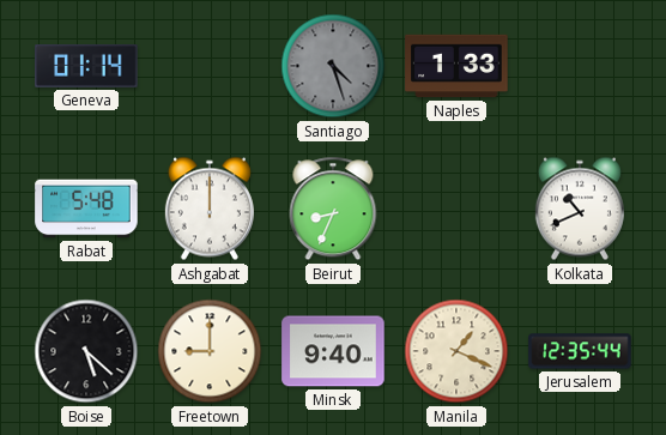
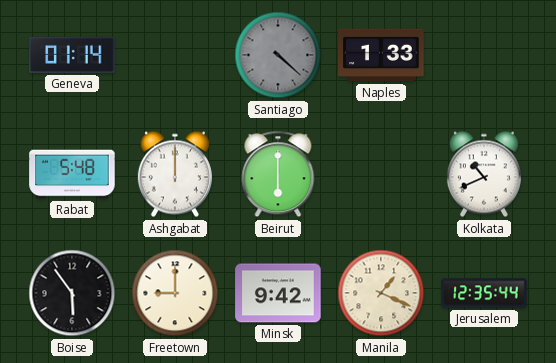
Santiago: 4:27 -> 4:22 (278, 55)
Beirut: 8:34 -> 6:00 (278, 174)
Boise: 5:22 -> 5:54 (72, 293)
Minsk: 9:40 -> 9:42 (278, 293)
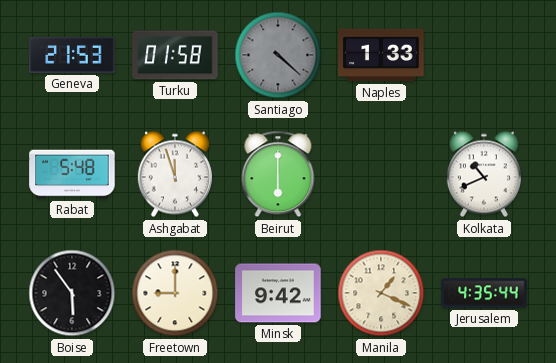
Geneva: 01:14 -> 21:53 (72, 56)
Turku: none -> 01:58 (175, 55)
Ashgabat: 12:00 -> 11:57 (175, 174)
Jerusalem: 12:35 -> 4:35 (484, 293)
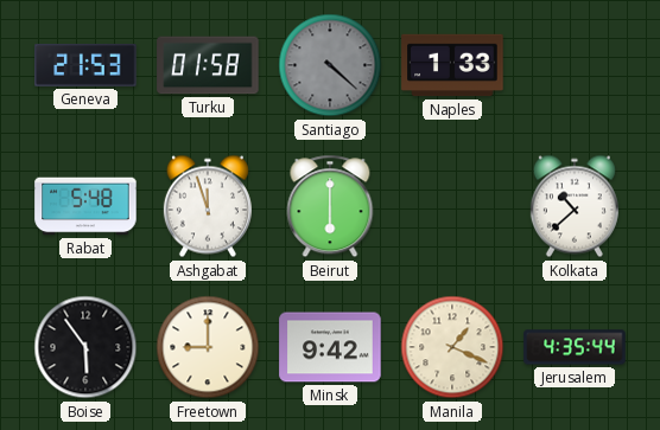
Kolkata: 10:41 -> 10:38 (575, 206)
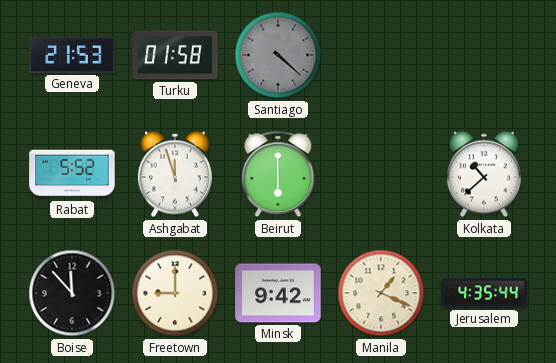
Naples: 1:33 -> none (452, 65)
Rabat: 5:48 -> 5:52 (72, 174)
Boise: 5:54 -> 11:53 (72, 293)
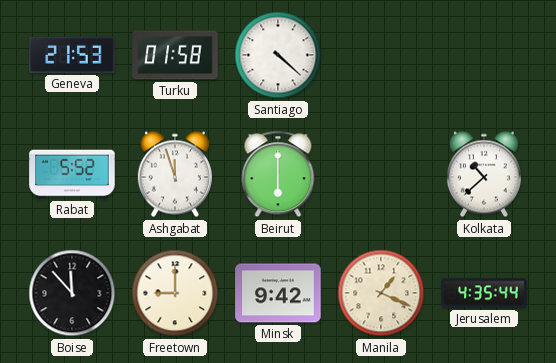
Santiago dial: grey -> white (278, 55)
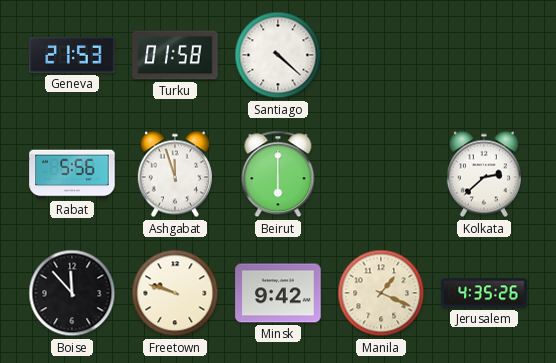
Rabat: 5:52 -> 5:56 (72, 174)
Kolkata: 10:38 -> 2:38 (484, 174)
Freetown: 9:00 -> 9:48 (175, 293)
Jerusalem: 4:35:44 -> 4:35:26 (484, 293)
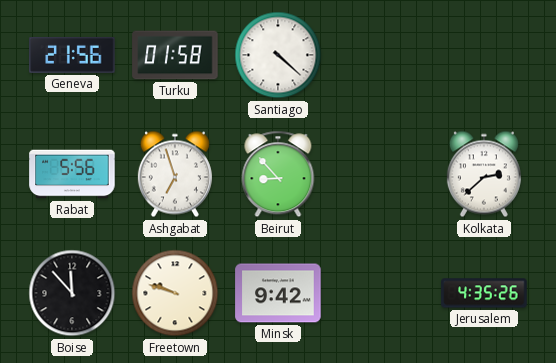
Geneva: 21:53 -> 21:56 (72, 56)
Ashgabat: 11:57 -> 6:57 (175, 174)
Beirut: 6:00 -> 8:53 (278, 174)
Manila: 1:19 -> none (381, 293)
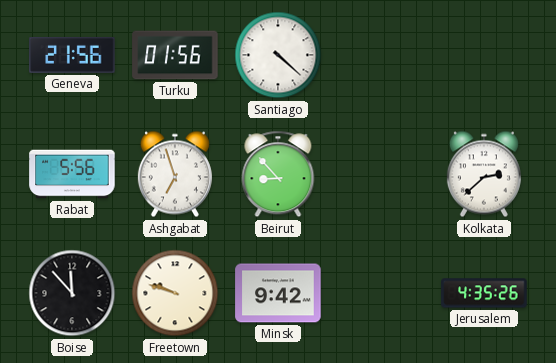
Turku: 01:58 -> 01:56 (175, 55)
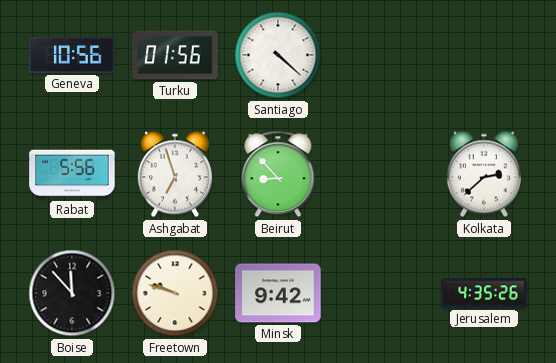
Geneva: 21:56 -> 10:56 (72, 56)
